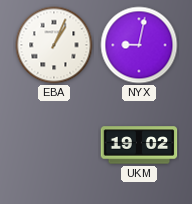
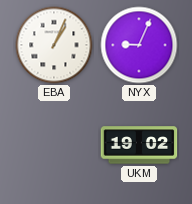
NYX: 9:02 -> 9:04 (139, 45)
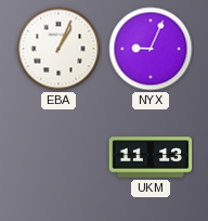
UKM: 19:02 -> 11:13 (151, 157)
